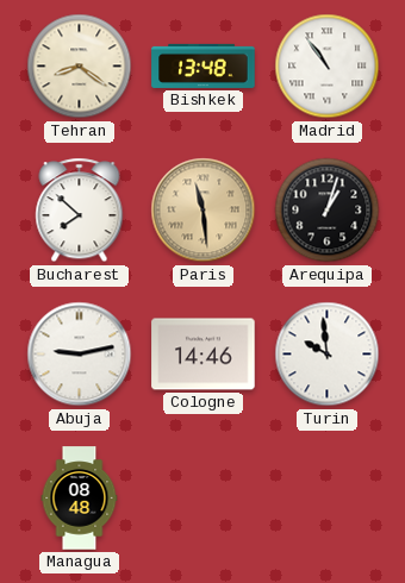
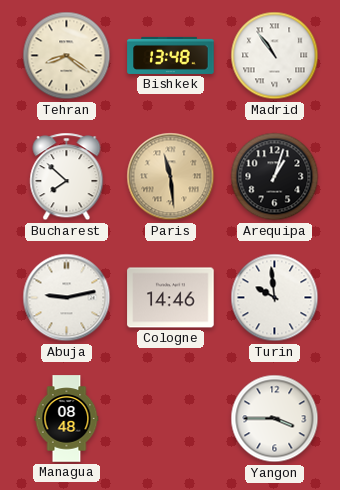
Yangon: none -> 3:45 (275, 419)
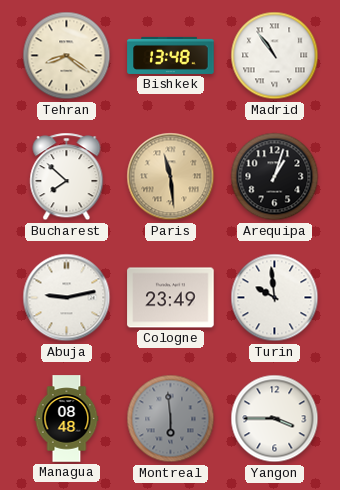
Cologne: 14:46 -> 23:49 (171, 298)
Montreal: none -> 5:59 (171, 419)
